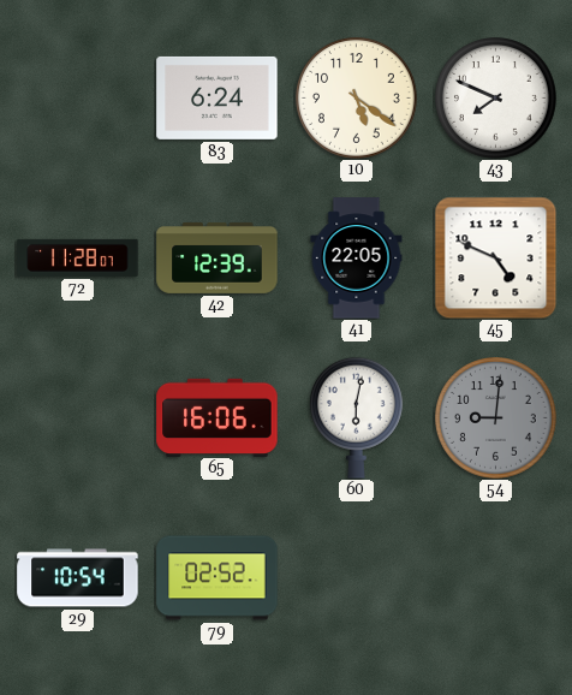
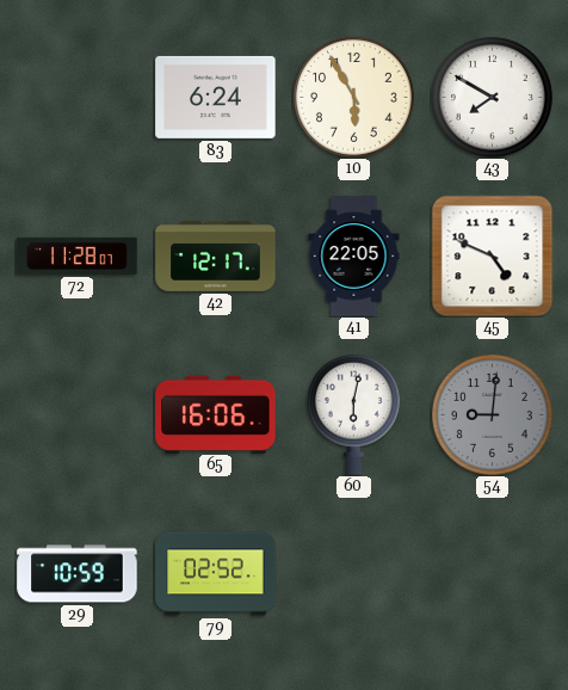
10: 5:21 -> 5:55 (354, 98)
43: 7:49 -> 7:50 (493, 98)
42: 12:39 -> 12:17 (216, 257)
29: 10:54 -> 10:59 (78, 574)
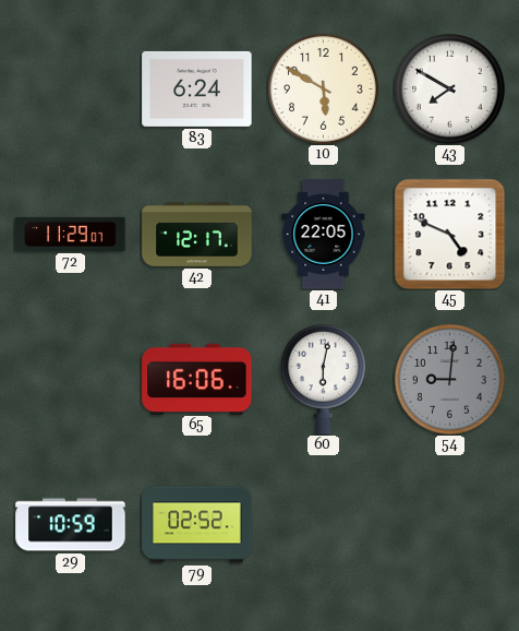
10: 5:55 -> 5:50 (324, 90)
72: 11:28 -> 11:29 (71, 234)
